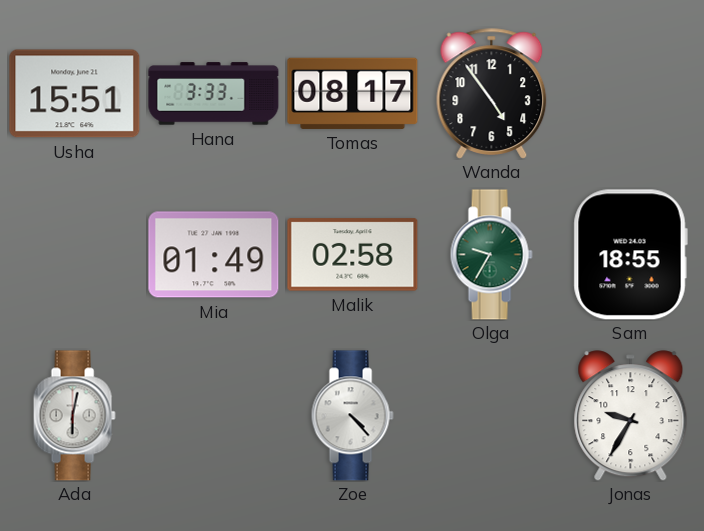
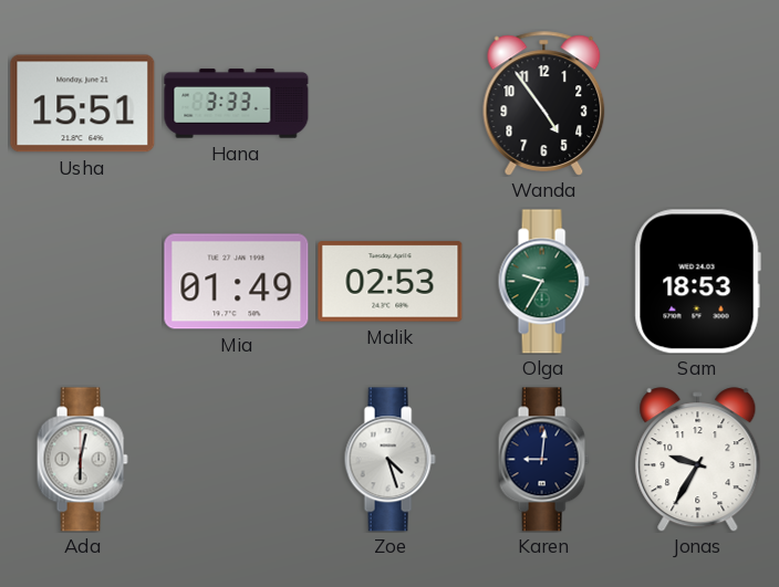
Tomas: 08:17 -> none (353, 93)
Malik: 02:58 -> 02:53 (391, 282)
Sam: 18:55 -> 18:53 (697, 282)
Zoe: 4:23 -> 4:27 (389, 460)
Karen: none -> 9:01 (543, 460)
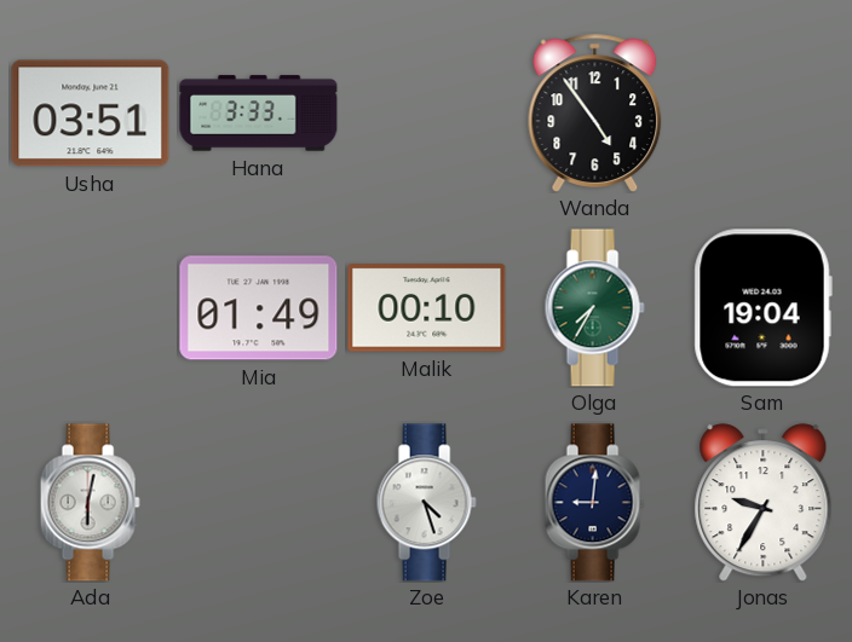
Usha: 15:51 -> 03:51 (91, 114)
Malik: 02:53 -> 00:10 (427, 308)
Olga: 9:35 -> 7:35 (594, 308)
Sam: 18:53 -> 19:04 (762, 308)
